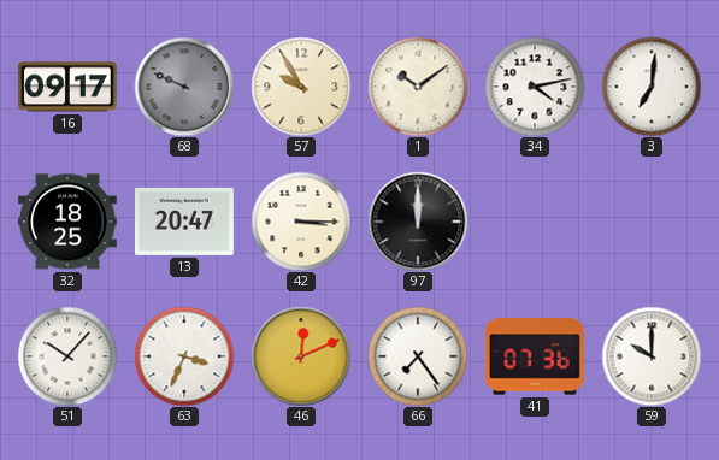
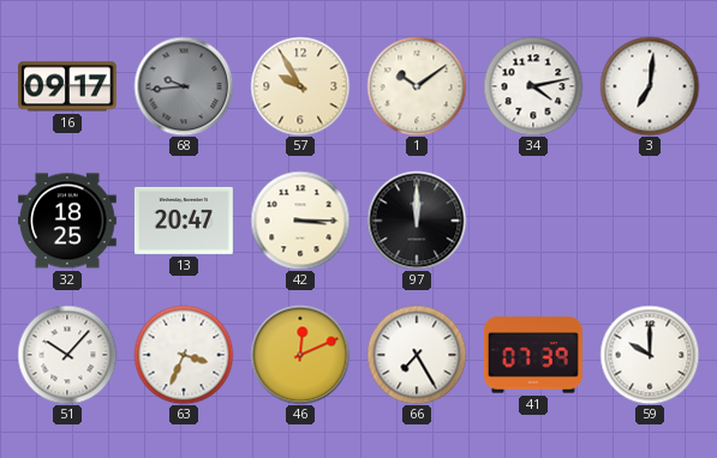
68: 9:49 -> 9:44 (184, 86)
66: 7:24 -> 7:25 (417, 355)
41: 07:36 -> 07:39 (533, 355)
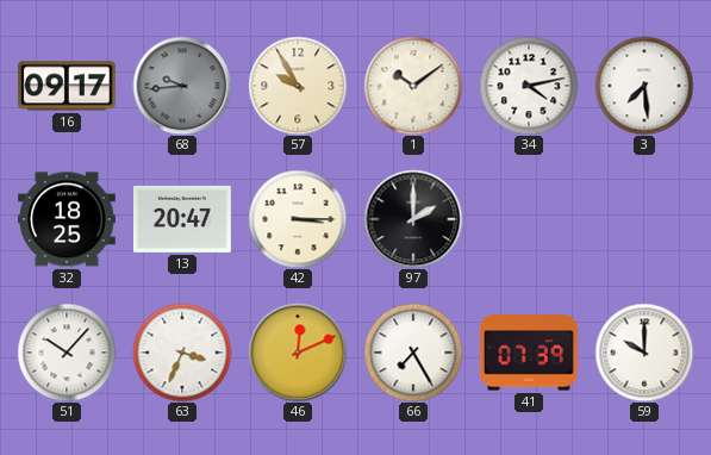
3: 7:01 -> 7:29 (644, 86)
97: 12:00 -> 2:00 (413, 219)
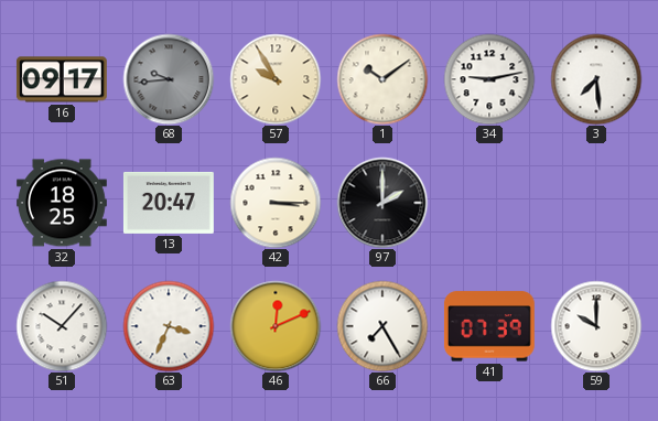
34: 4:13 -> 9:13 (489, 79)
